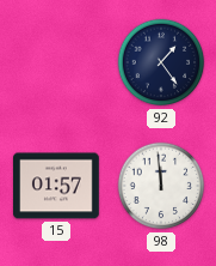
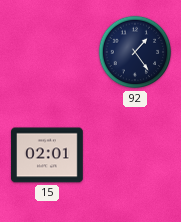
15: 01:57 -> 02:01 (48, 155)
98: 11:59 -> none (161, 186)
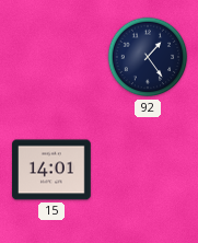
15: 02:01 -> 14:01 (53, 170)
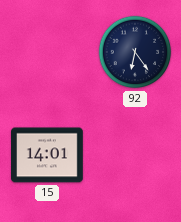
92: 1:24 -> 6:24 (135, 52)
